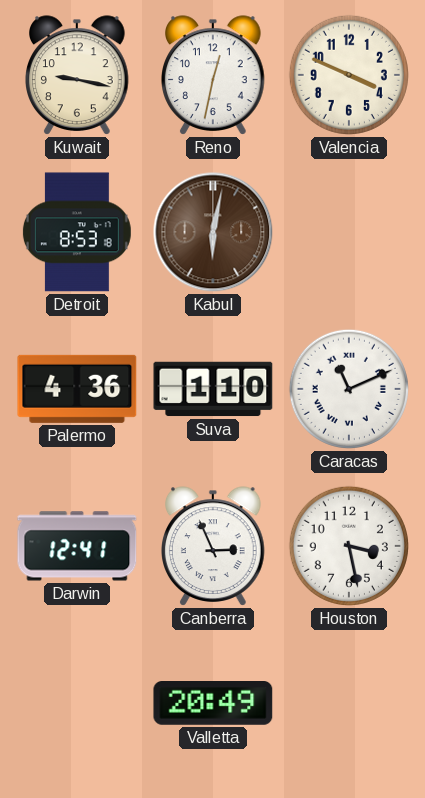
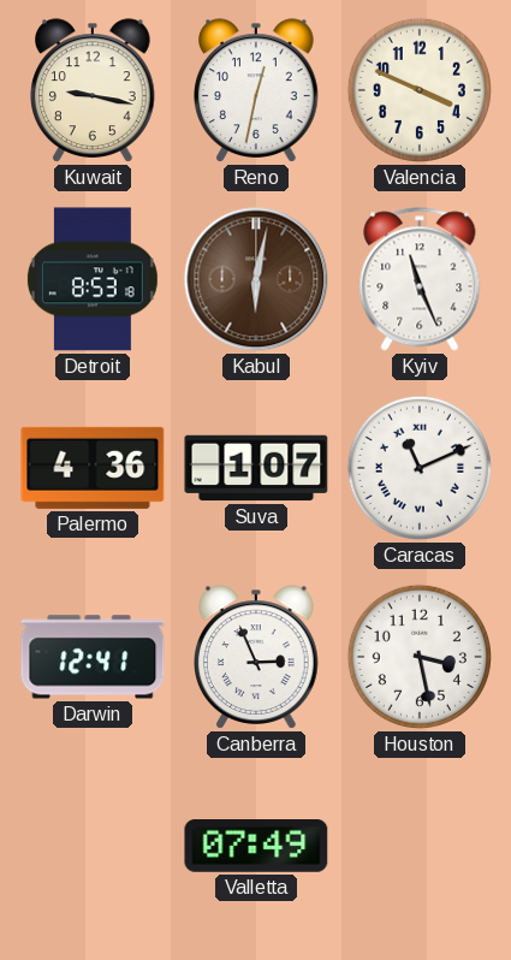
Kyiv: none -> 11:26 (420, 279)
Suva: 1:10 -> 1:07 (256, 468)
Valletta: 20:49 -> 07:49 (256, 847)
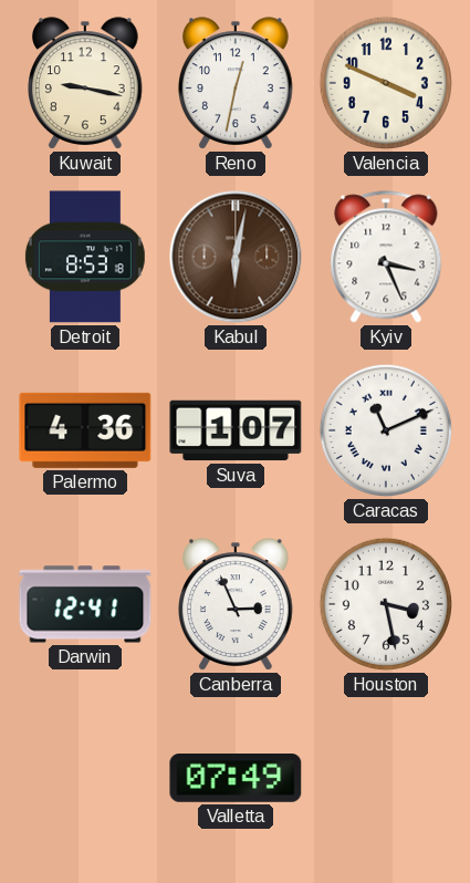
Kyiv: 11:26 -> 3:26 (386, 257)
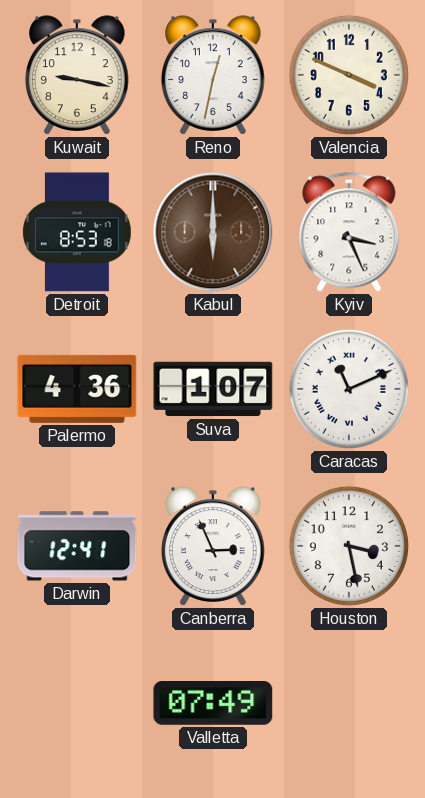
Kabul: 6:02 -> 6:00 (213, 232)
